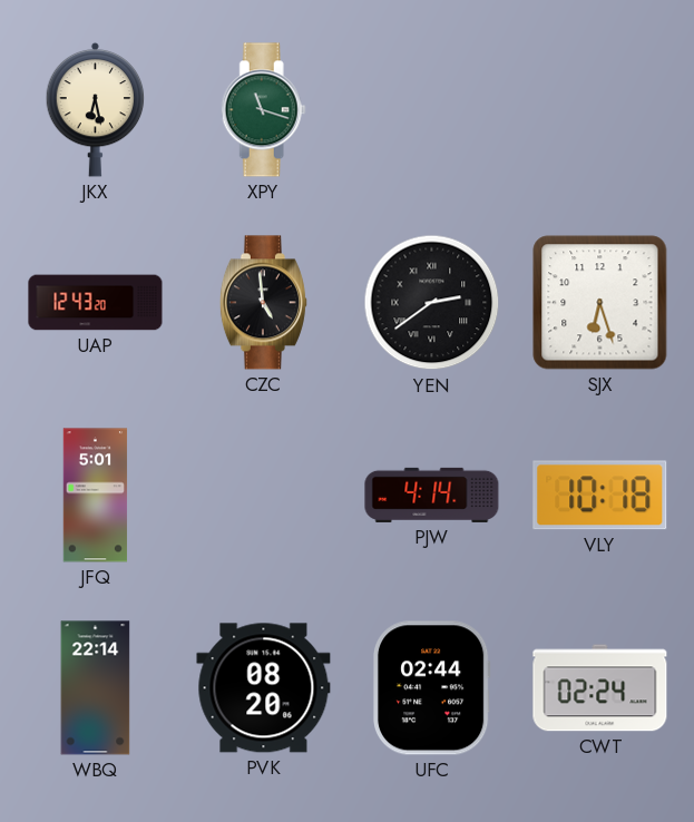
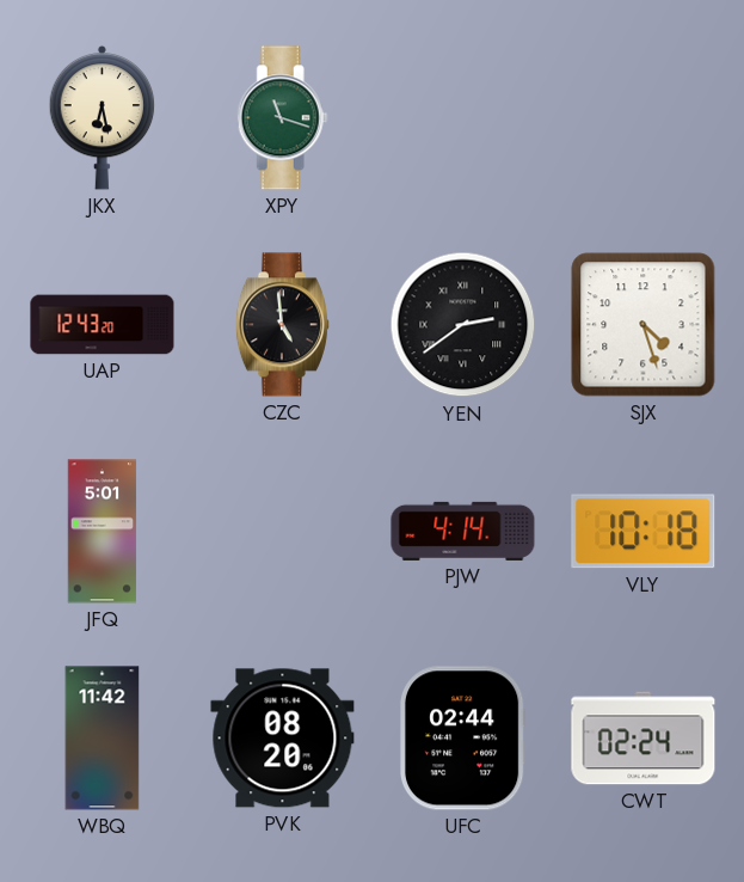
SJX: 6:27 -> 4:27 (644, 325)
WBQ: 22:14 -> 11:42 (103, 739)
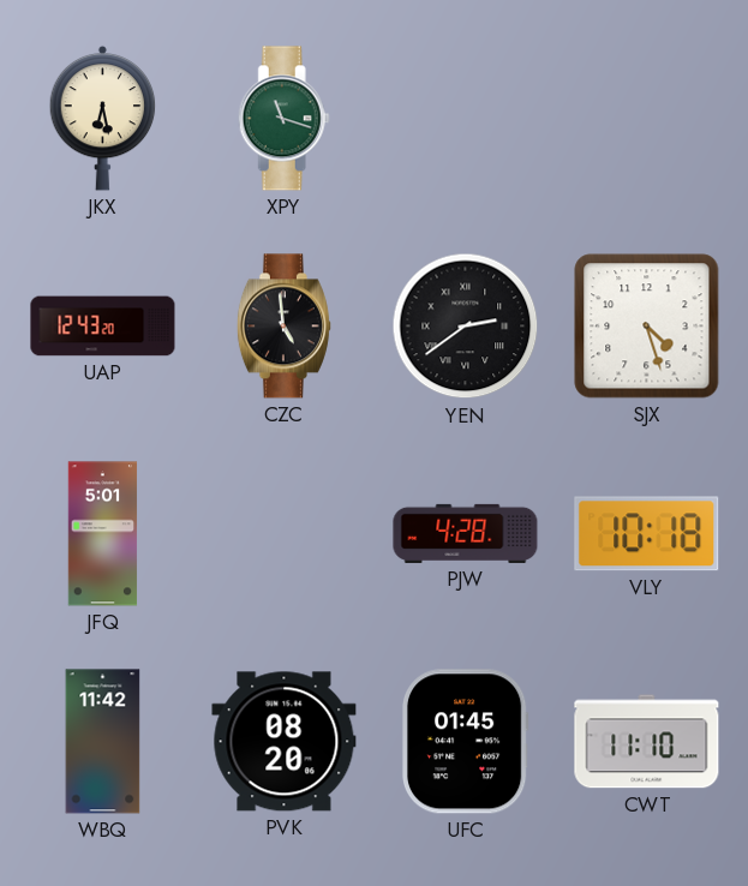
PJW: 4:14 -> 4:28 (466, 533)
UFC: 02:44 -> 01:45 (465, 742)
CWT: 02:24 -> 11:10 (647, 742)
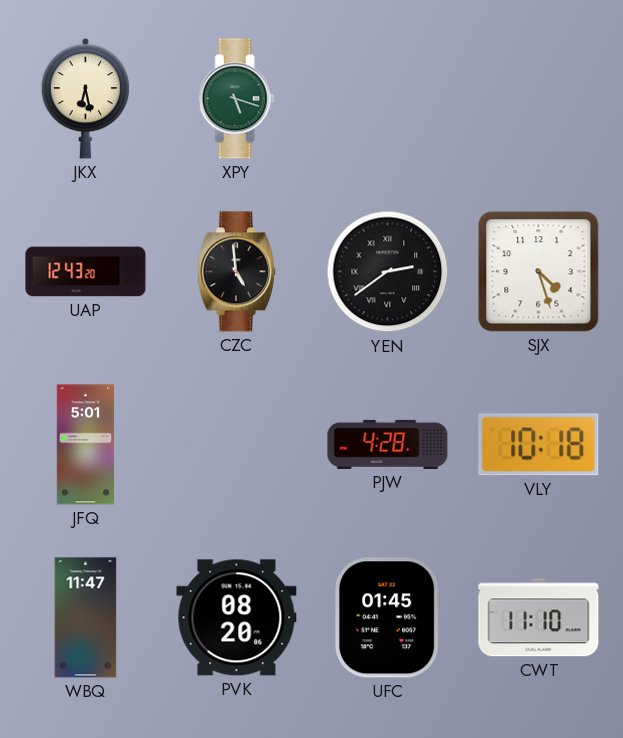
XPY: 11:18 -> 5:18 (236, 99)
WBQ: 11:42 -> 11:47 (86, 618)
